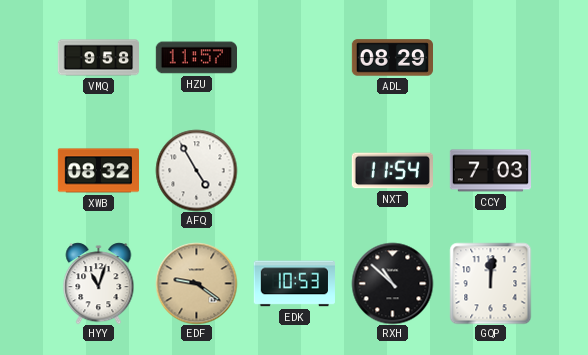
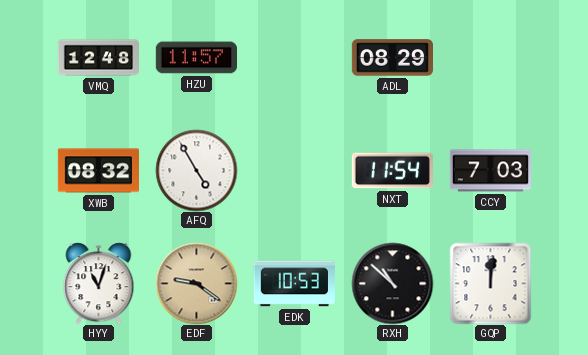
VMQ: 9:58 -> 12:48 (98, 58)
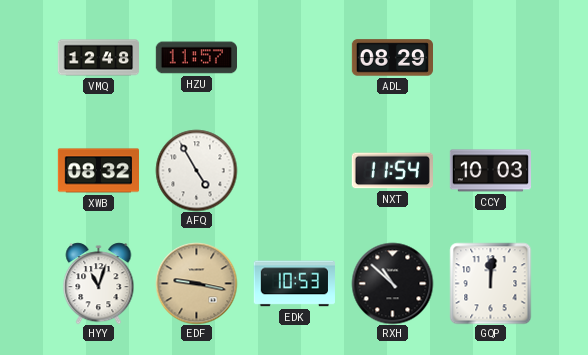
CCY: 7:03 -> 10:03 (490, 171)
EDF: 9:21 -> 9:17 (196, 283)
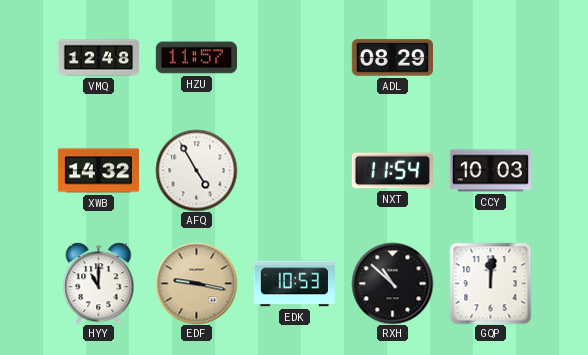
XWB: 08:32 -> 14:32 (98, 171)
HYY: 11:03 -> 11:00 (99, 283)
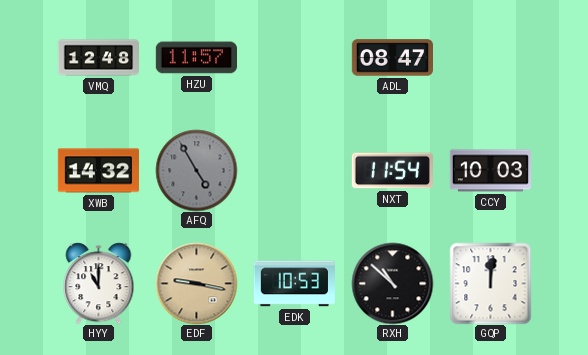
ADL: 08:29 -> 08:47 (392, 58)
AFQ dial: white -> grey (196, 170)
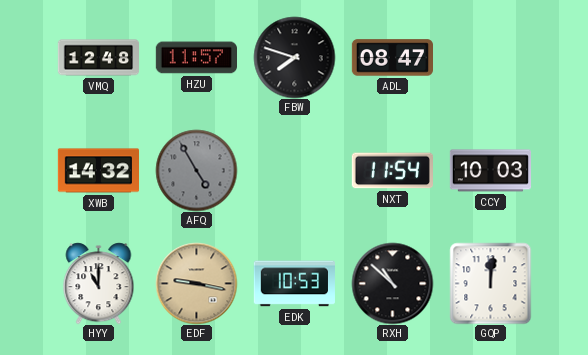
FBW: none -> 7:48 (294, 57)
